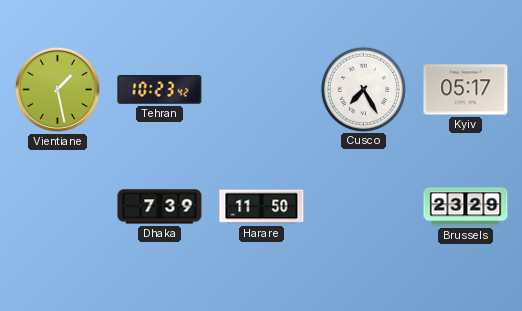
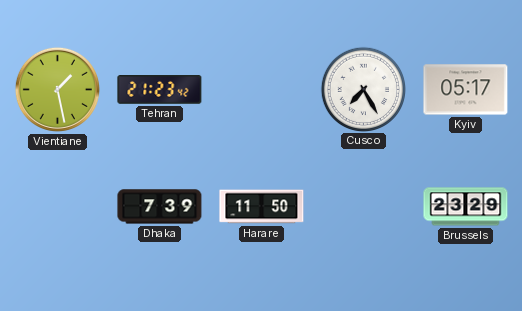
Tehran: 10:23 -> 21:23 (160, 90)
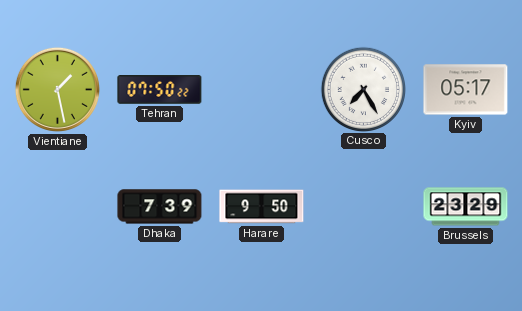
Tehran: 21:23 -> 07:50 (160, 90)
Harare: 11:50 -> 9:50 (262, 207)
